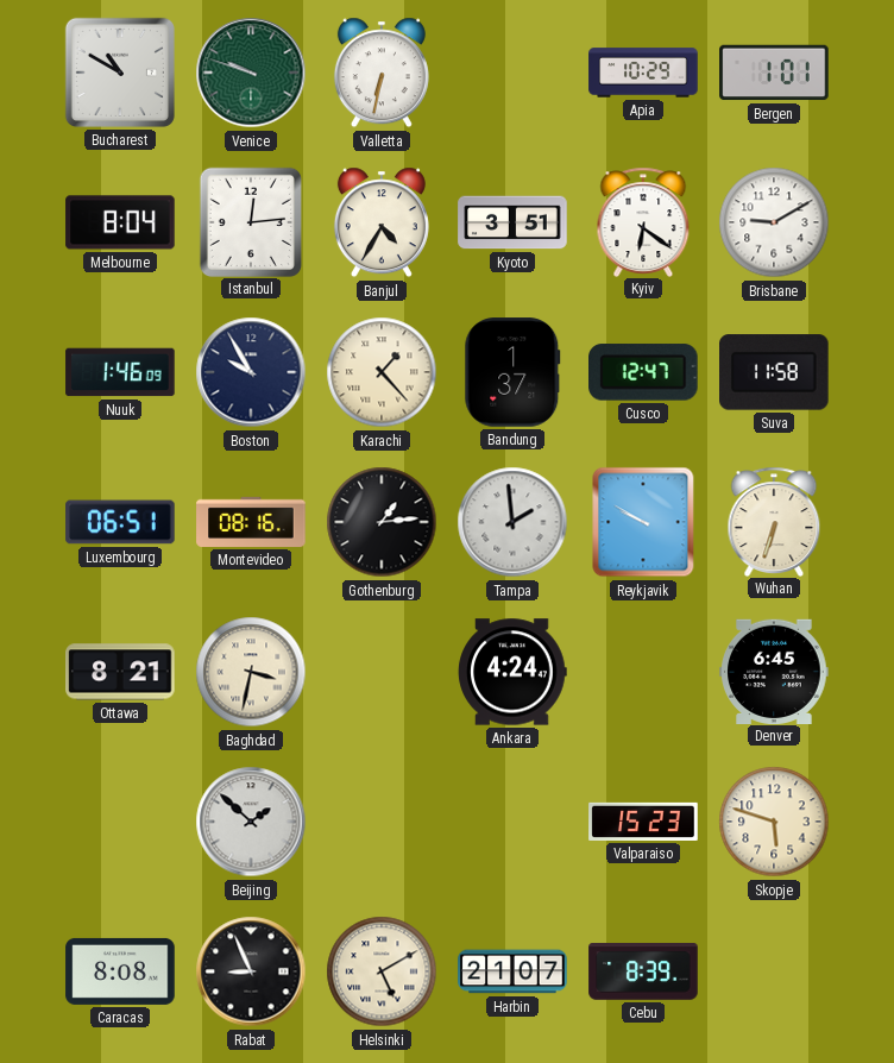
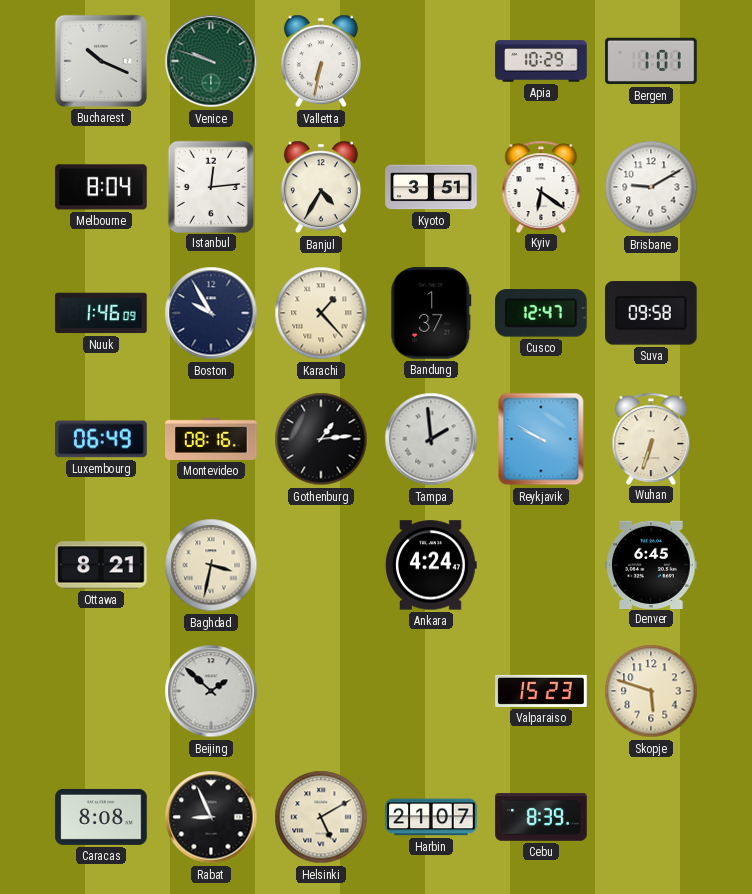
Bucharest: 10:50 -> 10:19 (101, 61)
Suva: 11:58 -> 09:58 (652, 313)
Luxembourg: 06:51 -> 06:49 (101, 439)
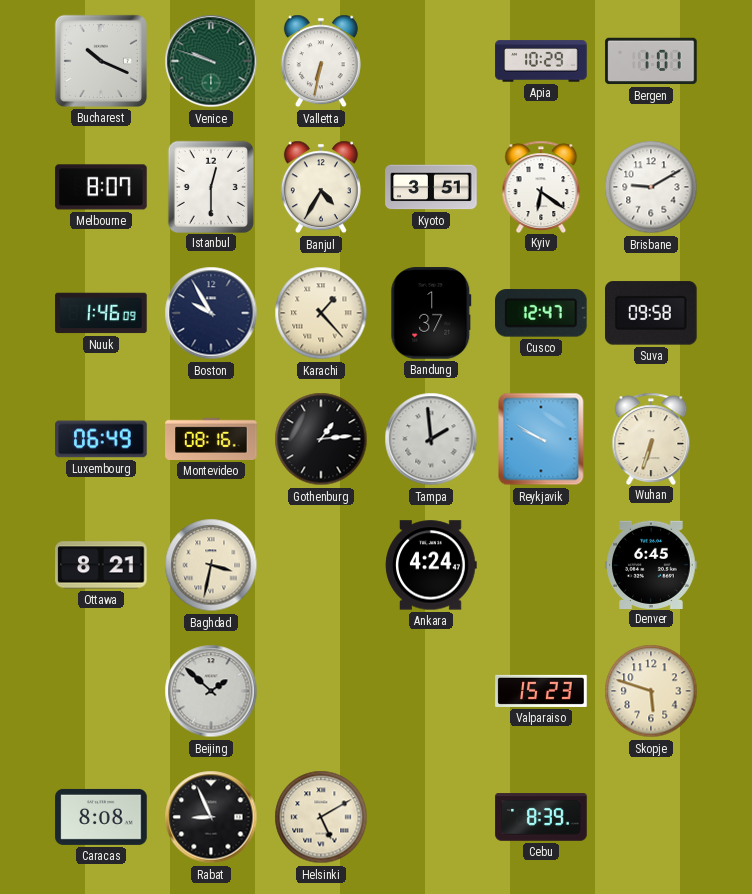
Melbourne: 8:04 -> 8:07 (101, 187)
Istanbul: 12:14 -> 12:30 (210, 186)
Harbin: 21:07 -> none (431, 817)
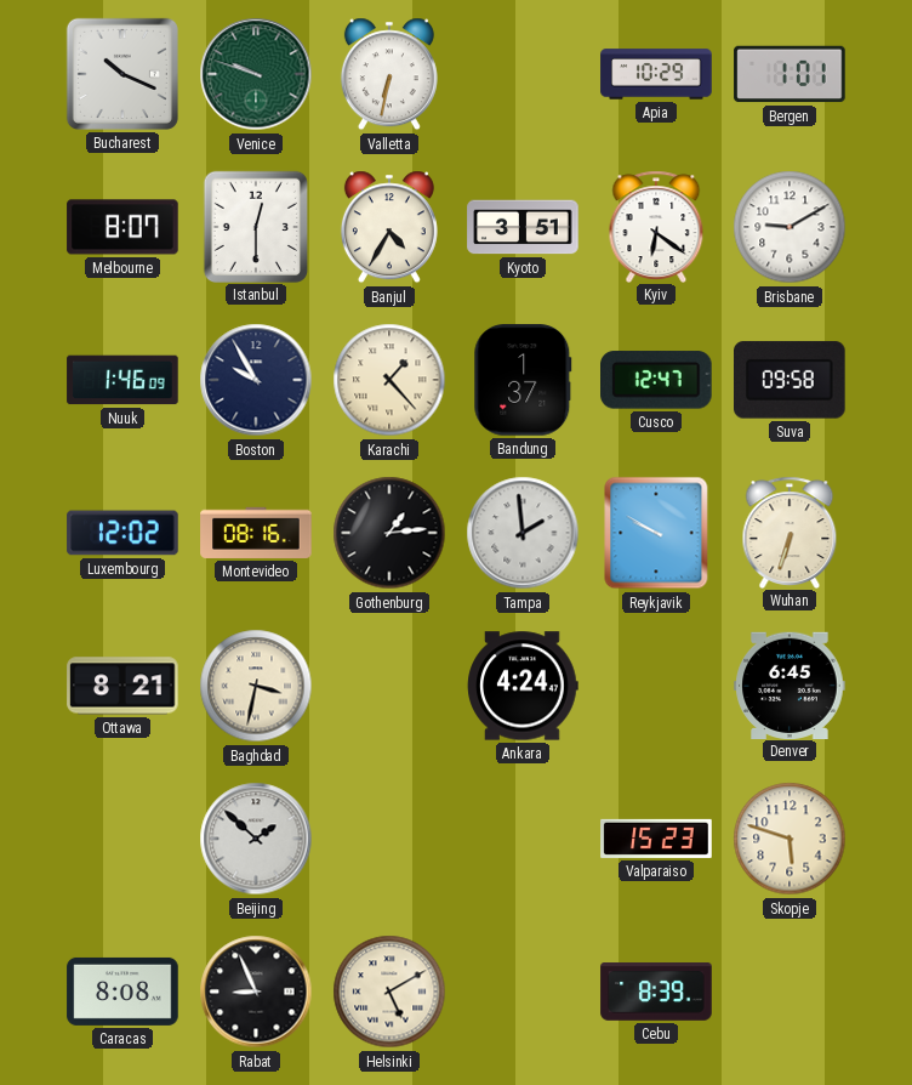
Luxembourg: 06:49 -> 12:02 (122, 533)
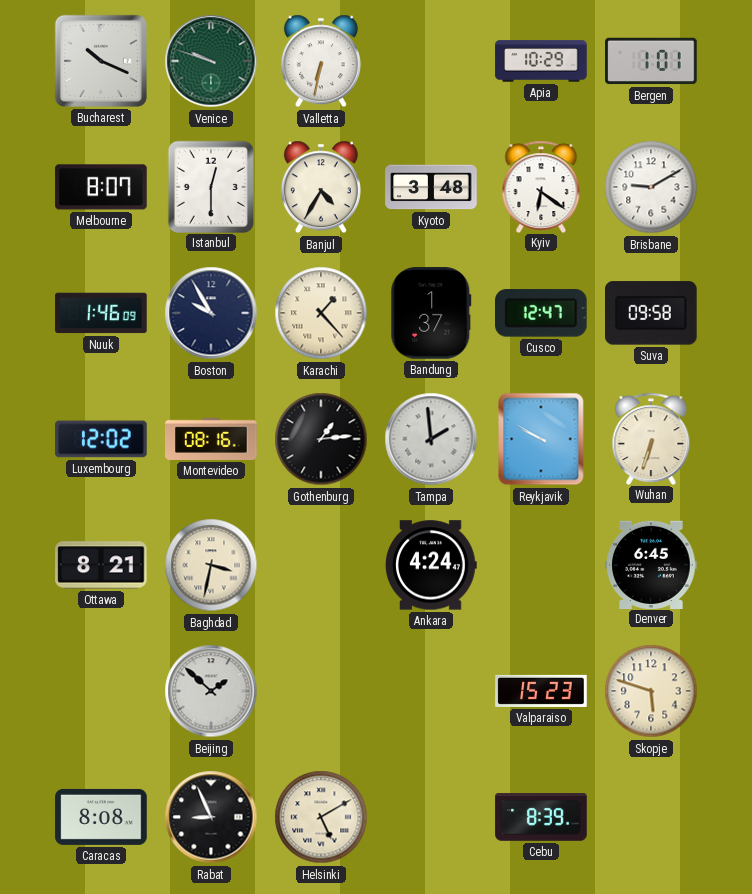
Kyoto: 3:51 -> 3:48 (431, 187)
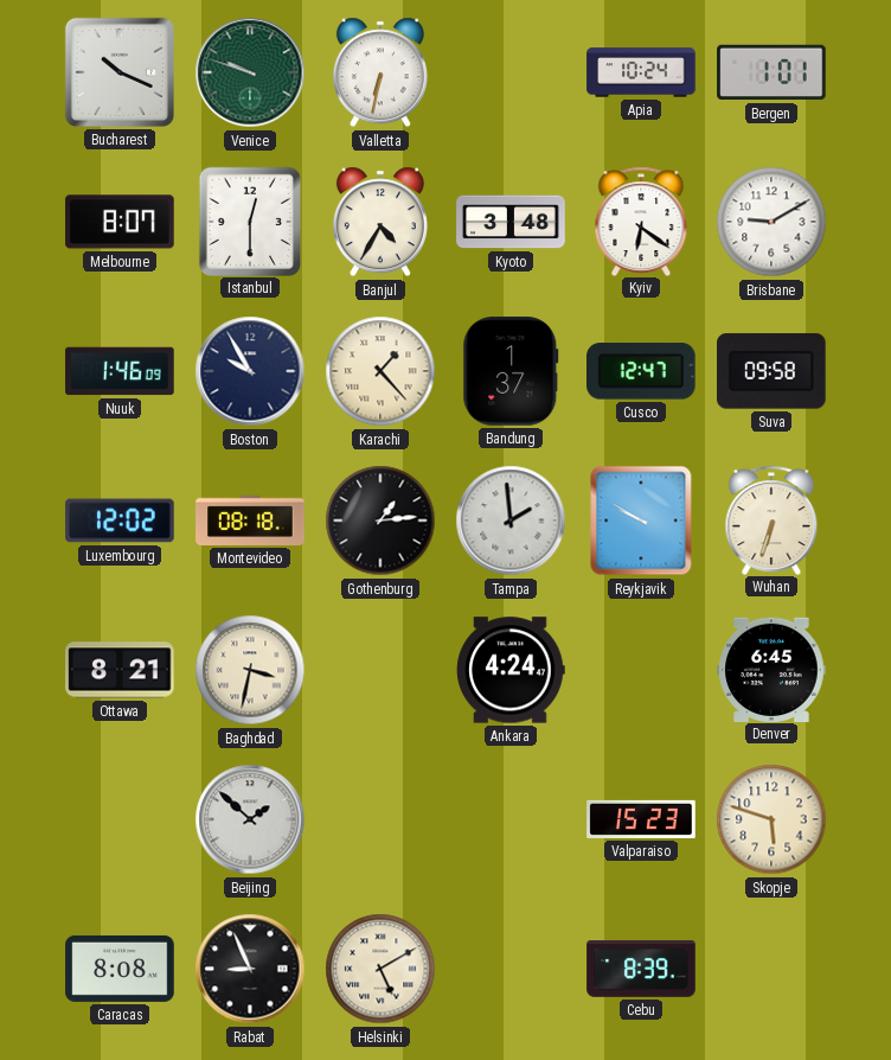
Apia: 10:29 -> 10:24 (641, 72)
Montevideo: 08:16 -> 08:18 (250, 521)
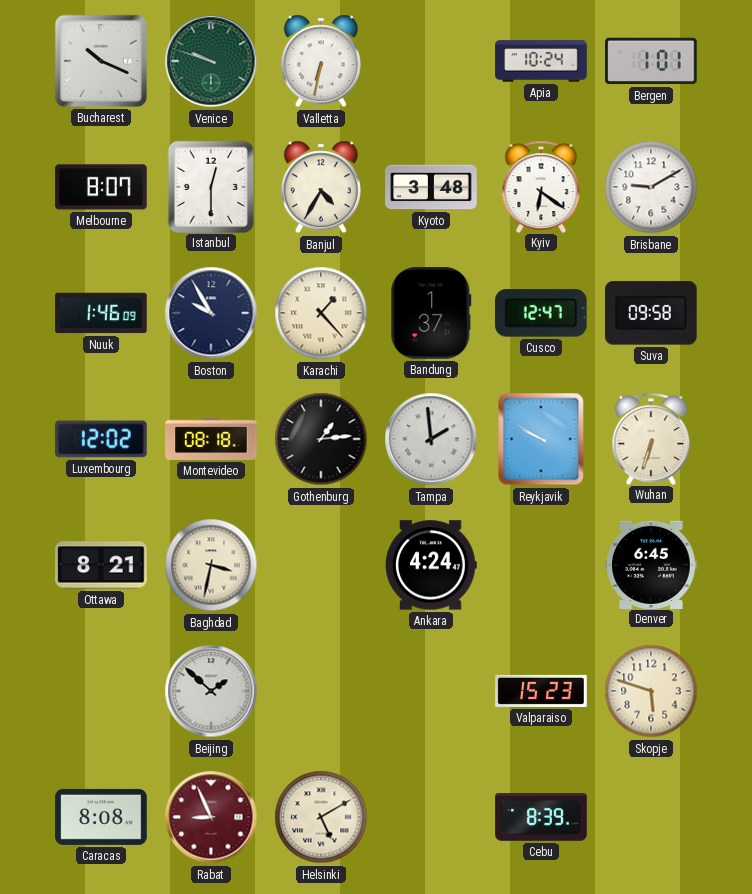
Rabat dial: black -> burgundy (211, 817)
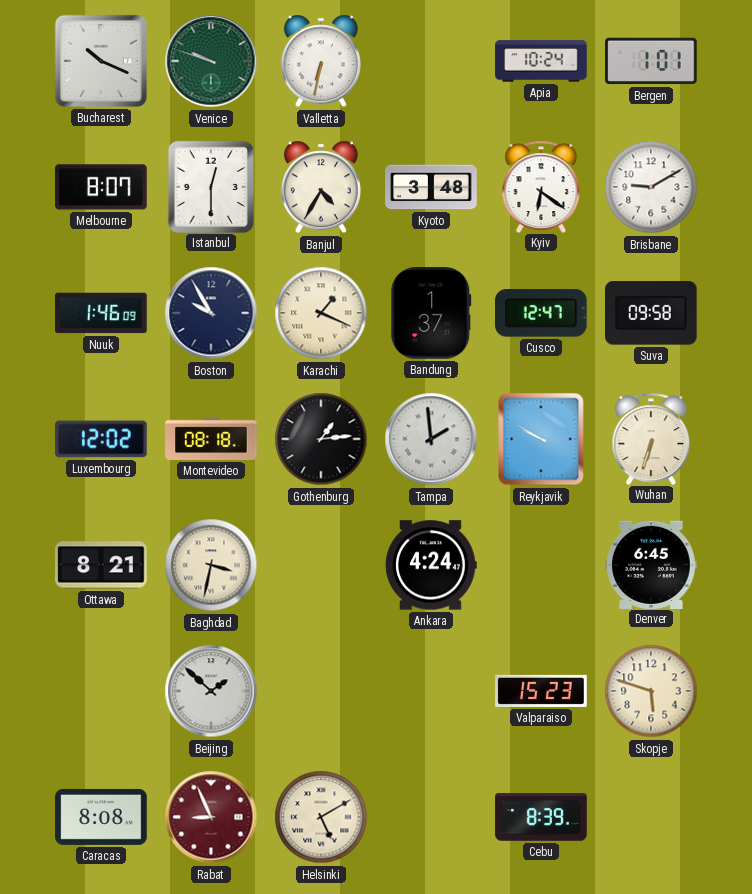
Karachi: 1:23 -> 1:19 (321, 313)
